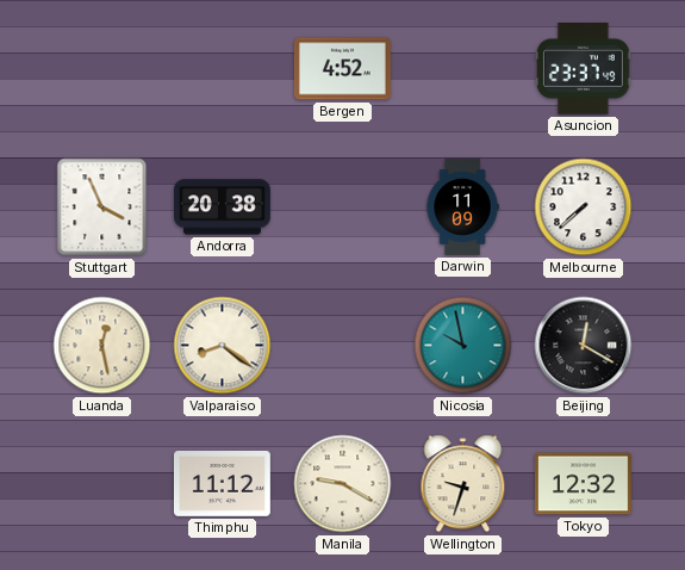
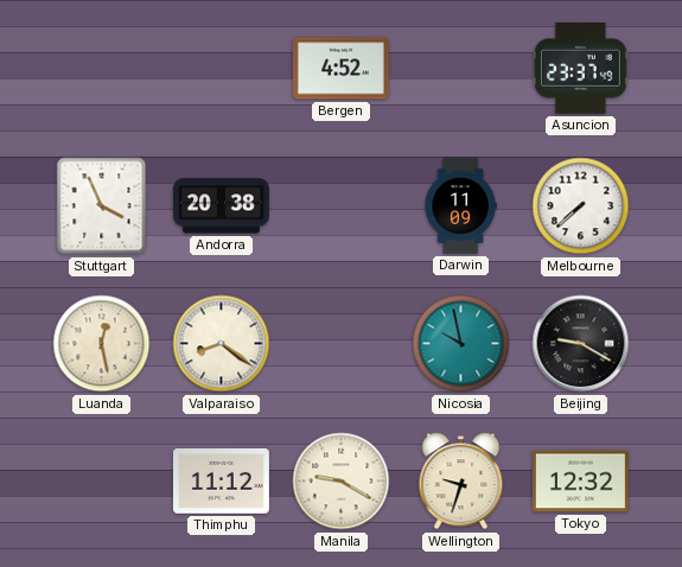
Beijing: 12:20 -> 9:20 (581, 344)
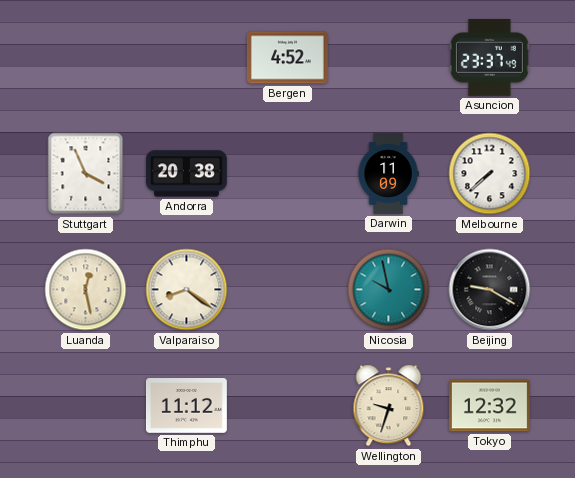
Manila: 9:20 -> none (342, 482)
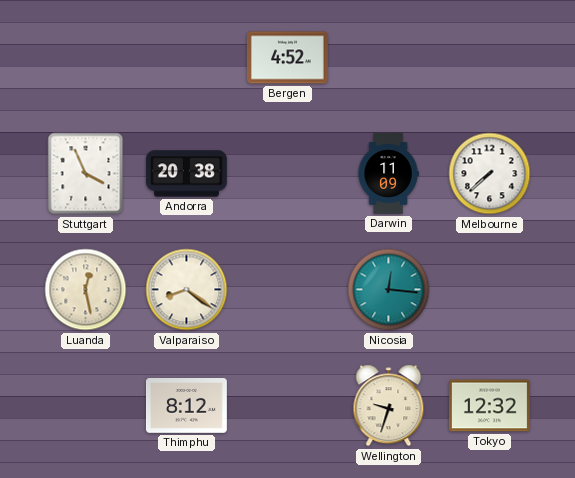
Asuncion: 23:37 -> none (489, 58)
Nicosia: 9:58 -> 12:16 (389, 290)
Beijing: 9:20 -> none (490, 290)
Thimphu: 11:12 -> 8:12 (186, 406)
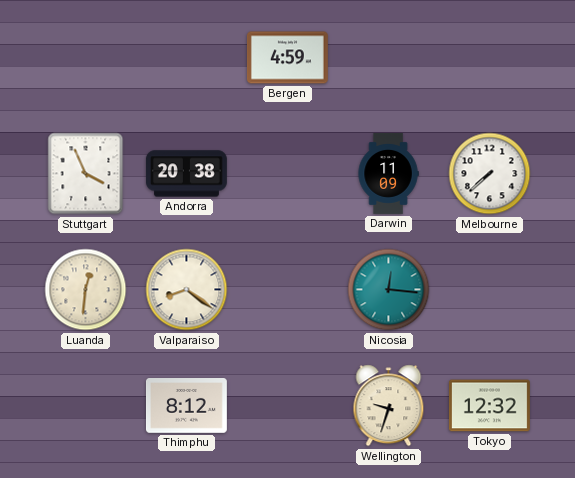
Bergen: 4:52 -> 4:59 (287, 58)
Luanda: 12:28 -> 12:31 (86, 290)
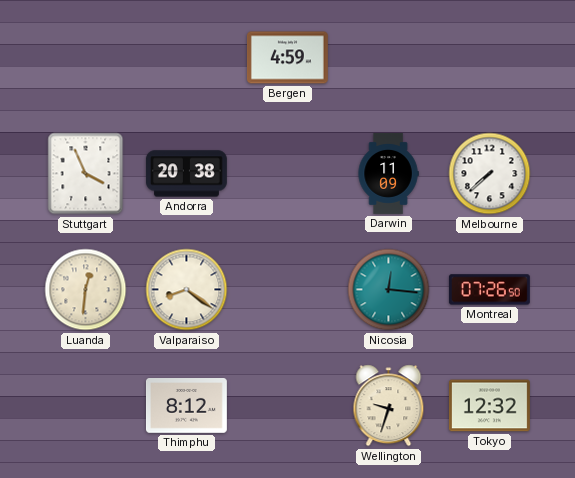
Montreal: none -> 07:26 (489, 290)
